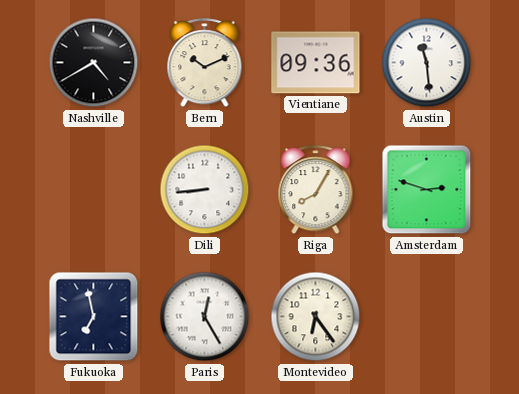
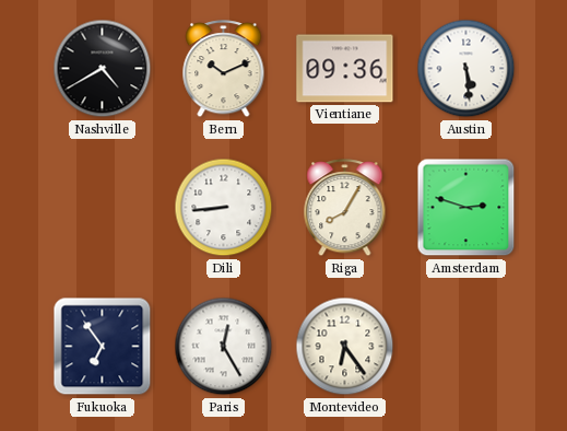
Austin: 11:29 -> 5:29 (466, 69)
Fukuoka: 6:58 -> 6:54 (103, 347)
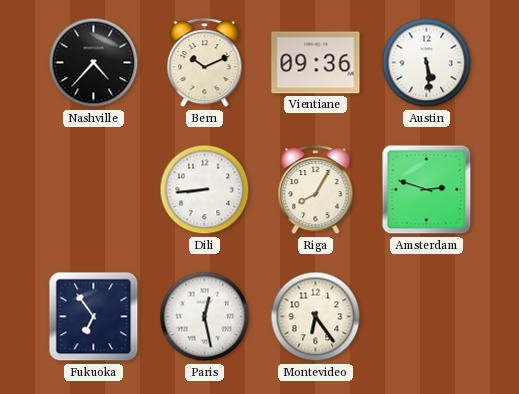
Nashville: 4:40 -> 4:37 (94, 63)
Paris: 12:25 -> 12:28 (205, 317)
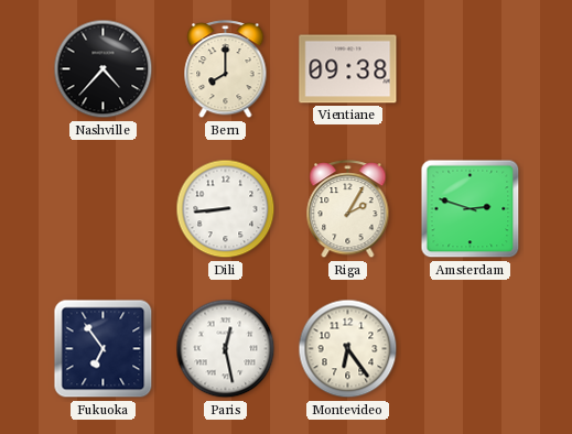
Bern: 10:11 -> 8:00 (226, 69)
Vientiane: 09:36 -> 09:38 (348, 69)
Austin: 5:29 -> none (427, 63)
Riga: 8:05 -> 2:05 (348, 209)
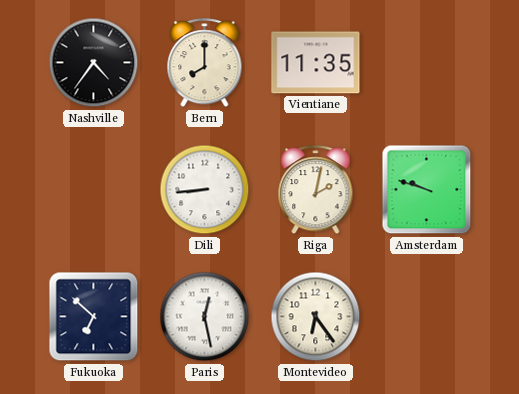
Nashville: 4:37 -> 4:36 (94, 63)
Vientiane: 09:38 -> 11:35 (316, 63)
Riga: 2:05 -> 2:02 (316, 190)
Amsterdam: 2:48 -> 9:48 (427, 190)
Fukuoka: 6:54 -> 6:52 (94, 317)
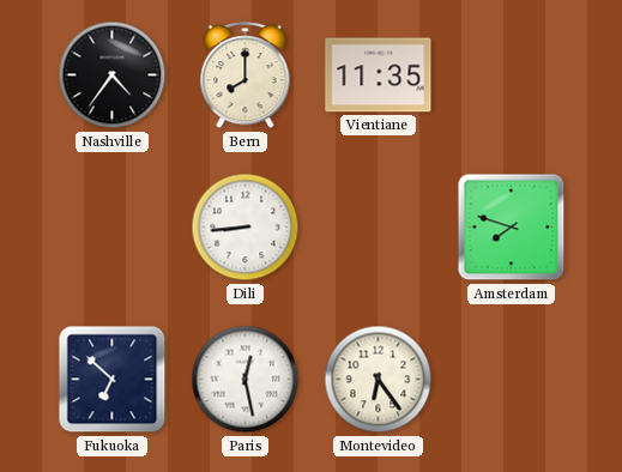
Riga: 2:02 -> none (316, 190)
Amsterdam: 9:48 -> 7:48 (512, 228)
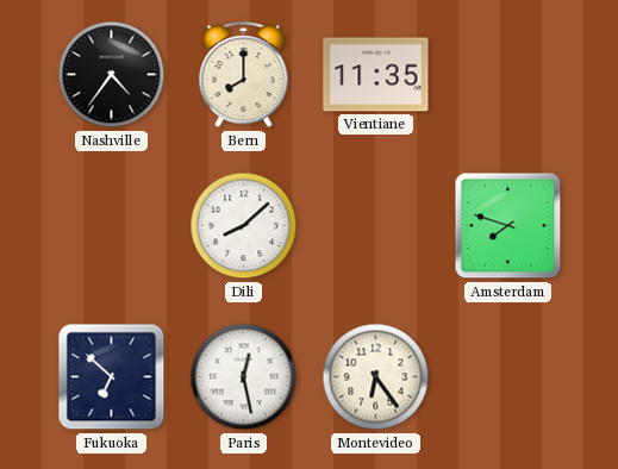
Dili: 8:44 -> 8:08 (244, 226)
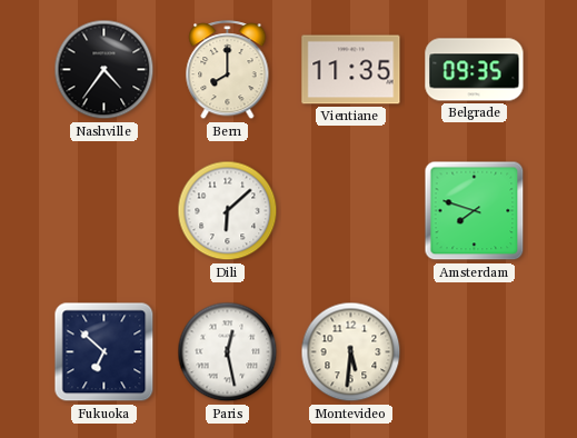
Belgrade: none -> 09:35 (475, 70)
Dili: 8:08 -> 6:08 (228, 211)
Montevideo: 6:24 -> 5:31 (351, 352)
